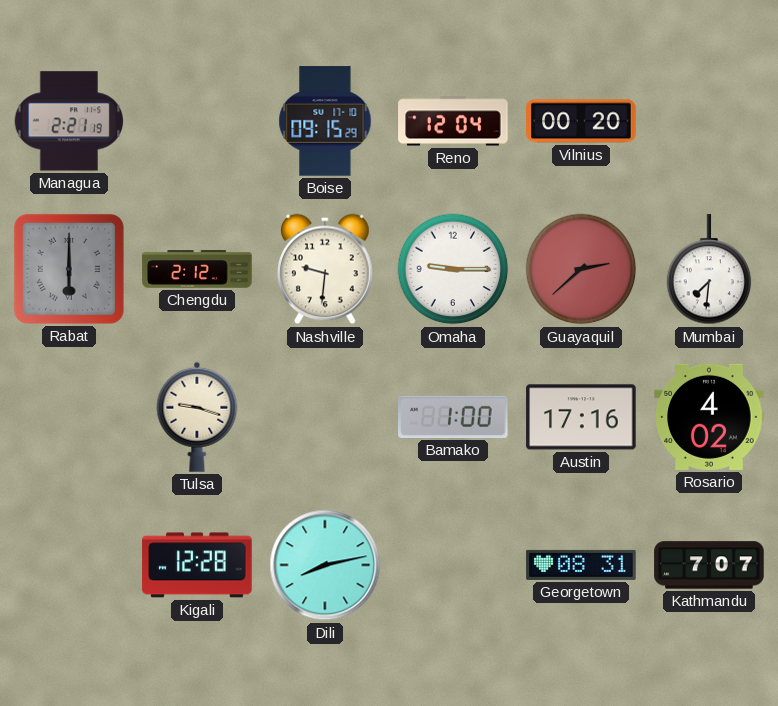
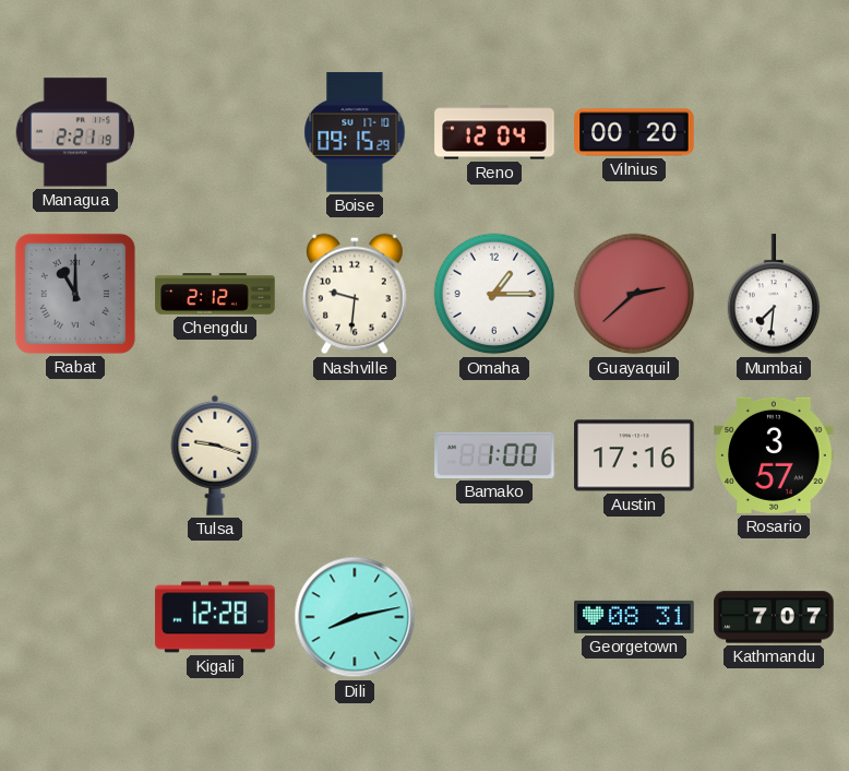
Rabat: 6:00 -> 11:00 (75, 294)
Omaha: 9:15 -> 1:15 (494, 294)
Rosario: 4:02 -> 3:57 (774, 455)
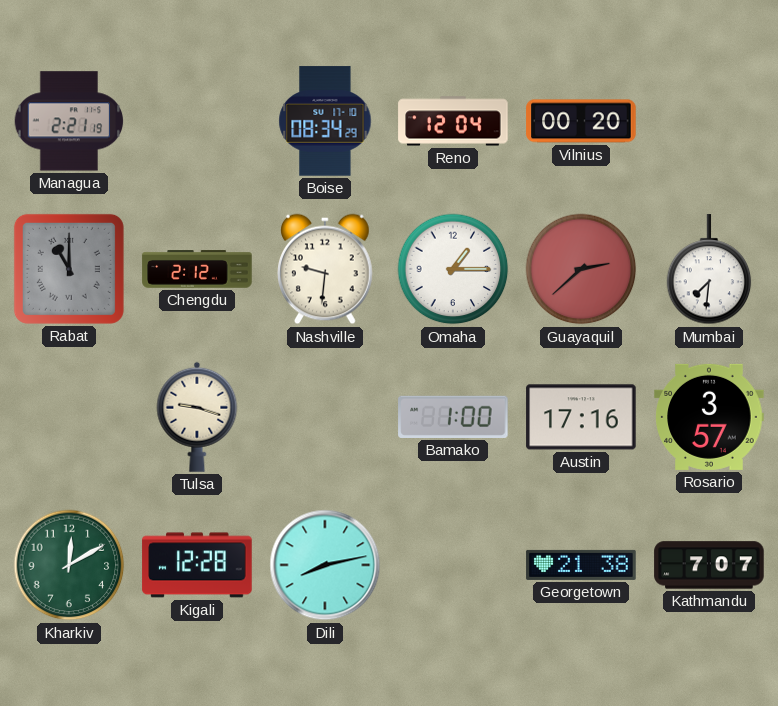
Boise: 09:15 -> 08:34 (325, 121)
Kharkiv: none -> 12:10 (69, 565)
Georgetown: 08:31 -> 21:38 (581, 565)
